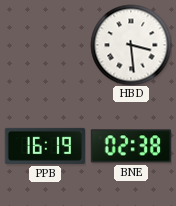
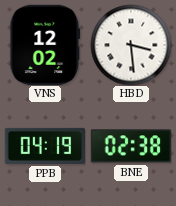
VNS: none -> 12:02 (45, 44)
PPB: 16:19 -> 04:19 (44, 146)
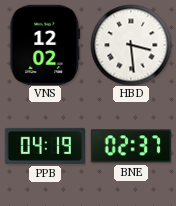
BNE: 02:38 -> 02:37 (130, 146)
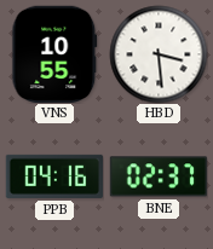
VNS: 12:02 -> 10:55 (54, 53)
PPB: 04:19 -> 04:16 (53, 176)
